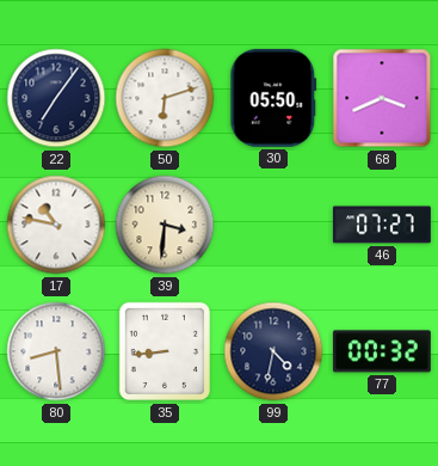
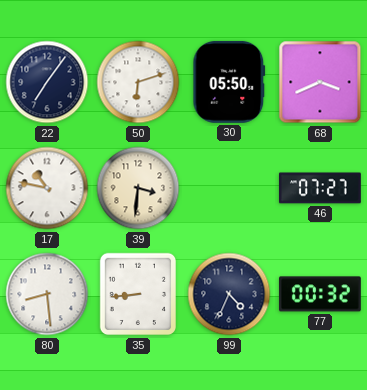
99: 4:32 -> 4:34 (229, 294)
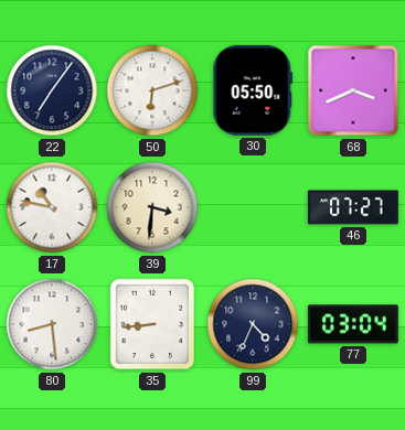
77: 00:32 -> 03:04 (353, 324)
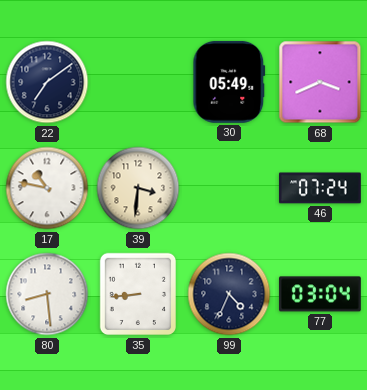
22: 7:06 -> 7:09 (47, 82)
50: 6:12 -> none (152, 90)
30: 05:50 -> 05:49 (229, 82)
46: 07:27 -> 07:24 (320, 188)
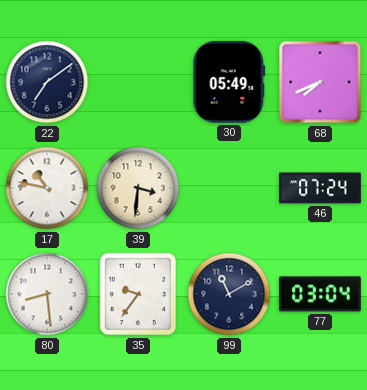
68: 3:41 -> 7:41 (320, 82)
35: 8:44 -> 9:36 (137, 294)
99: 4:34 -> 11:10 (229, 294)
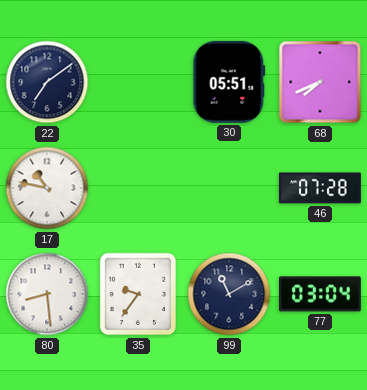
30: 05:49 -> 05:51 (229, 82)
39: 3:31 -> none (138, 188)
46: 07:24 -> 07:28 (320, 188)
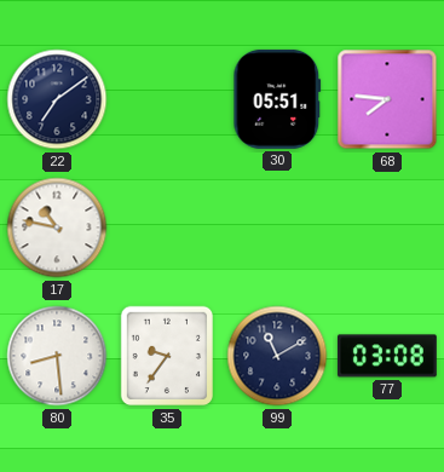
68: 7:41 -> 7:46 (387, 99)
46: 07:28 -> none (320, 188)
77: 03:04 -> 03:08 (387, 356)
